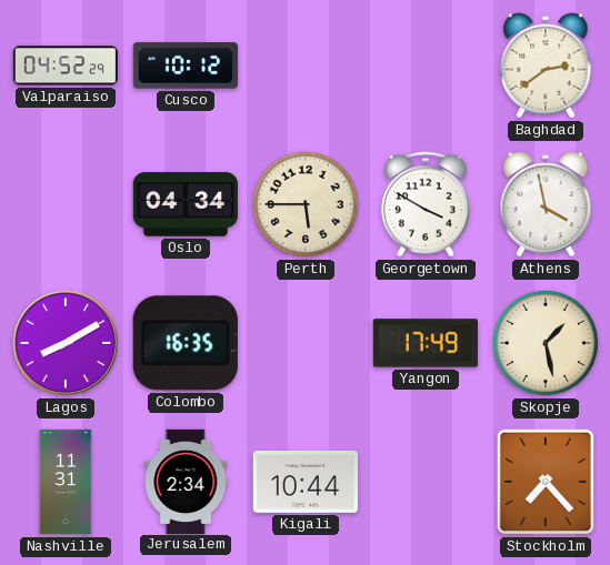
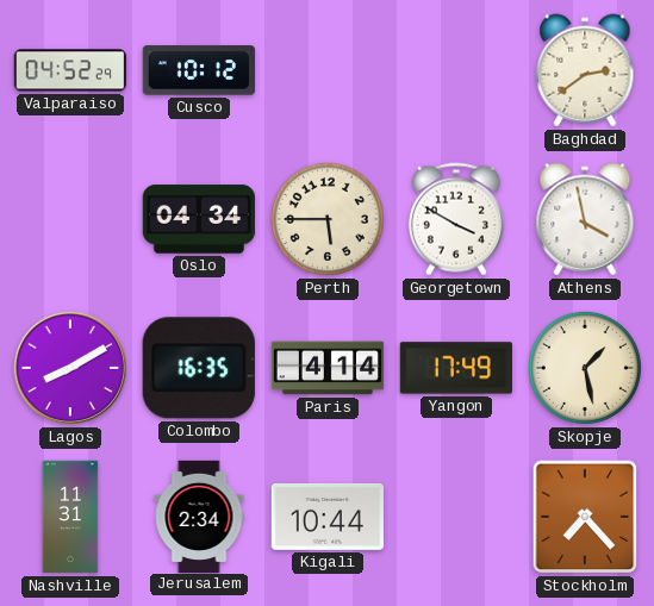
Paris: none -> 4:14 (328, 368)
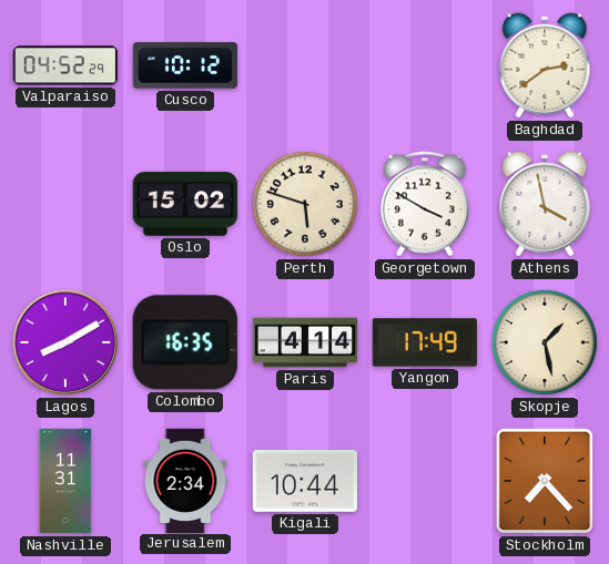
Oslo: 04:34 -> 15:02 (185, 204)
Perth: 5:45 -> 5:48 (305, 204)
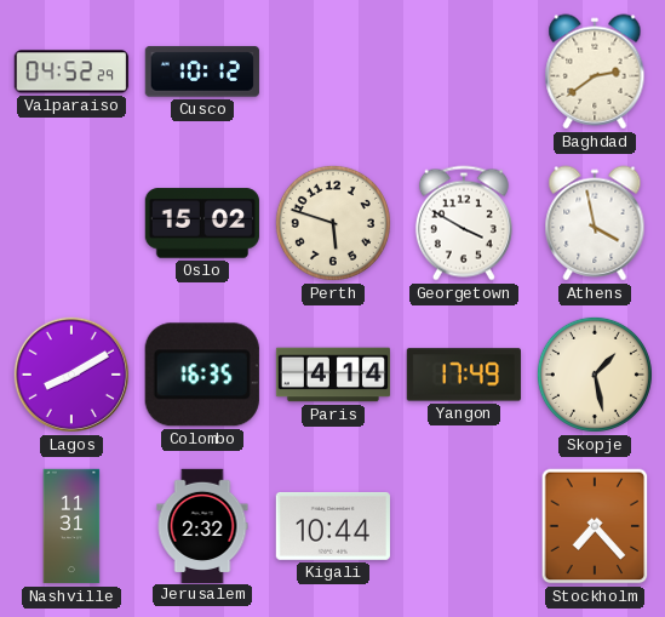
Jerusalem: 2:34 -> 2:32 (202, 525)
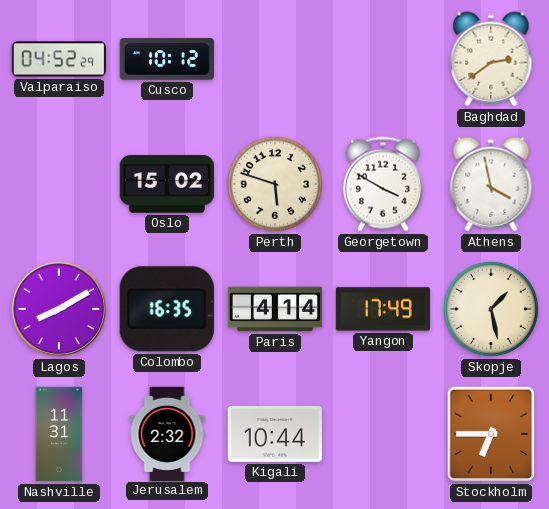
Stockholm: 7:23 -> 6:45 (491, 434)
